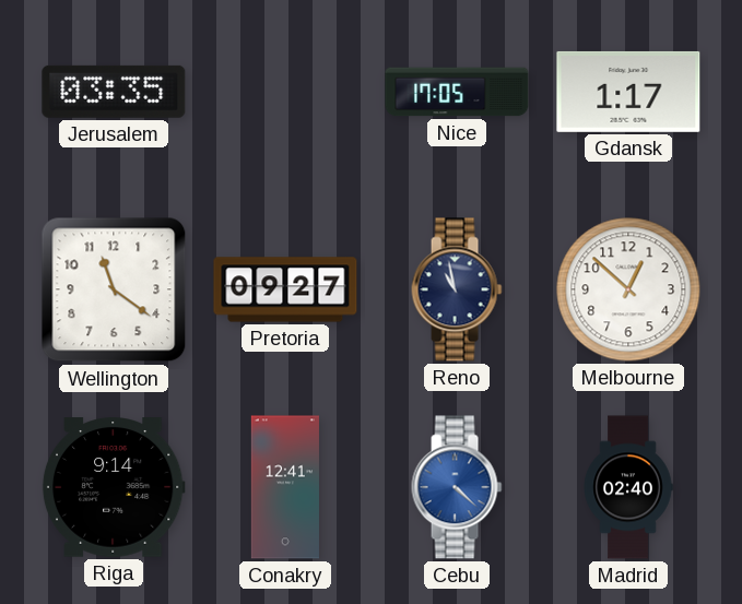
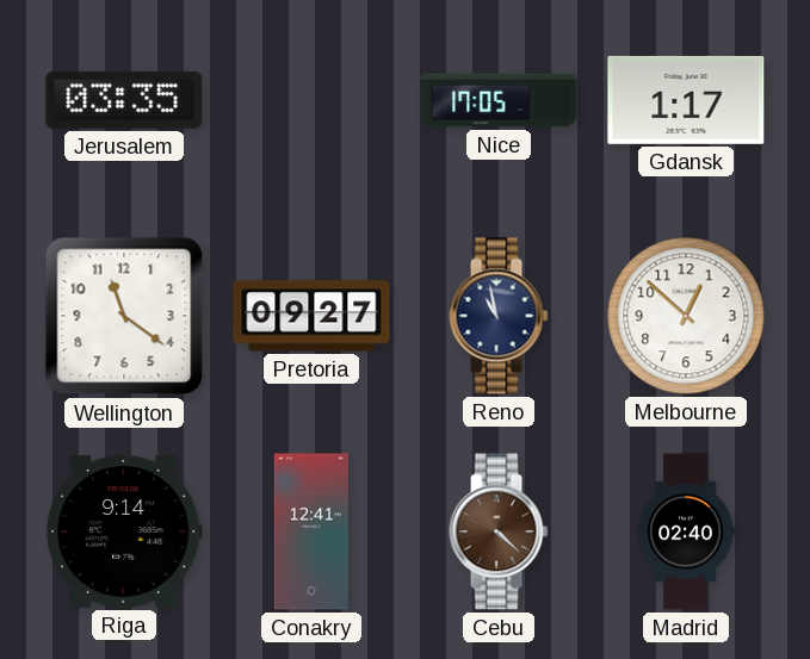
Cebu dial: blue -> brown (499, 531)
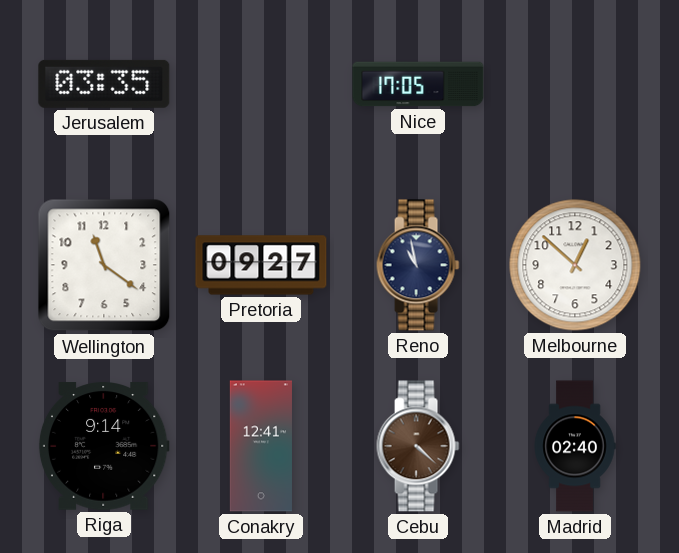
Gdansk: 1:17 -> none (686, 100)
